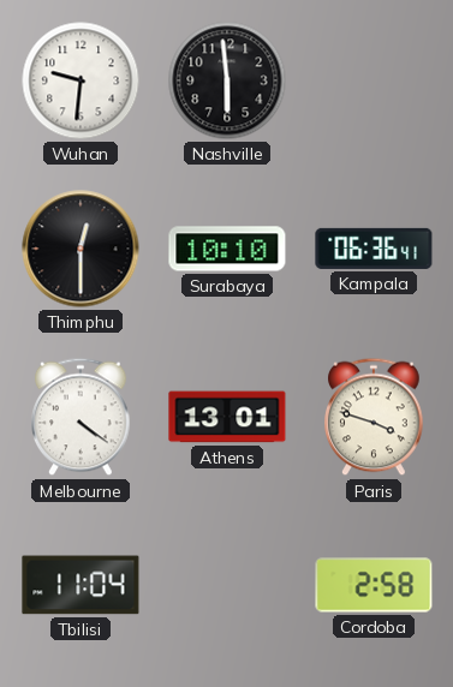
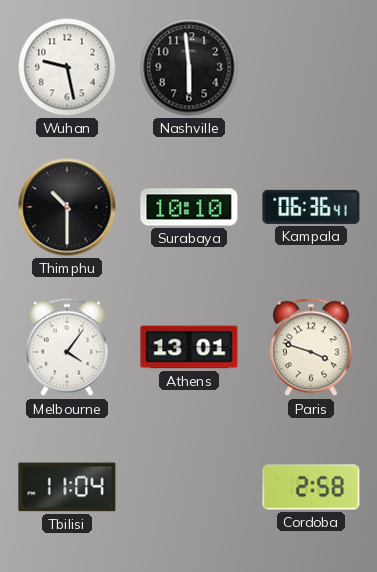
Wuhan: 9:31 -> 9:28 (67, 67)
Thimphu: 12:30 -> 10:30 (67, 207)
Melbourne: 4:21 -> 4:06 (68, 347)
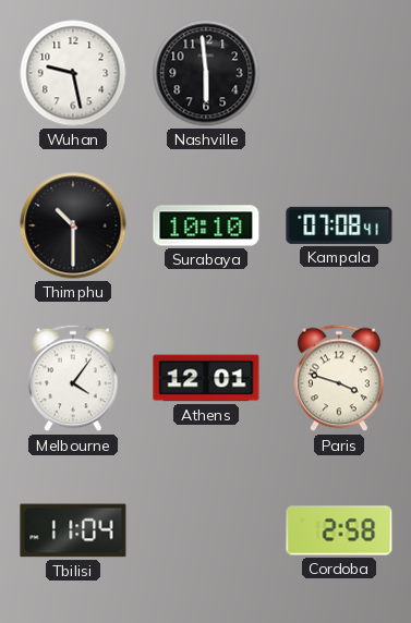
Kampala: 06:36 -> 07:08 (339, 225)
Athens: 13:01 -> 12:01 (206, 378)
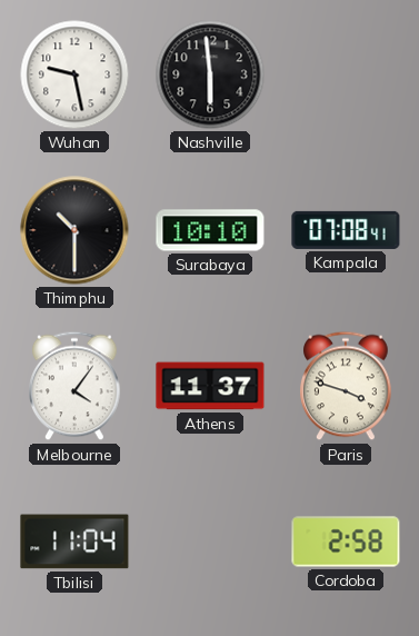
Athens: 12:01 -> 11:37 (210, 386)
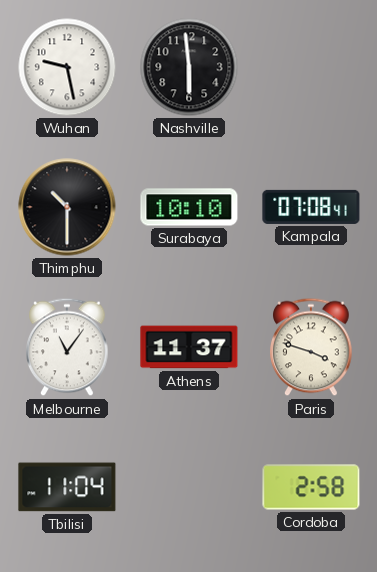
Melbourne: 4:06 -> 11:06 (68, 347)
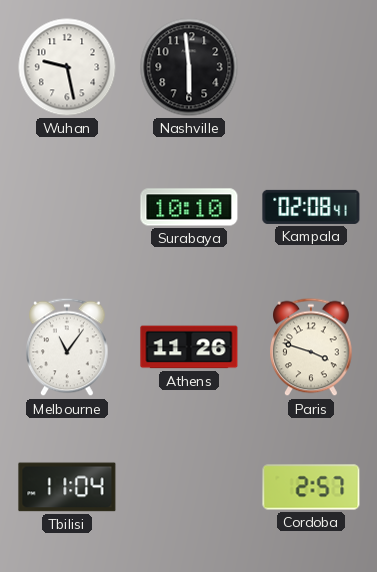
Thimphu: 10:30 -> none (67, 207)
Kampala: 07:08 -> 02:08 (311, 207)
Athens: 11:37 -> 11:26 (189, 347)
Cordoba: 2:58 -> 2:57 (311, 487)
